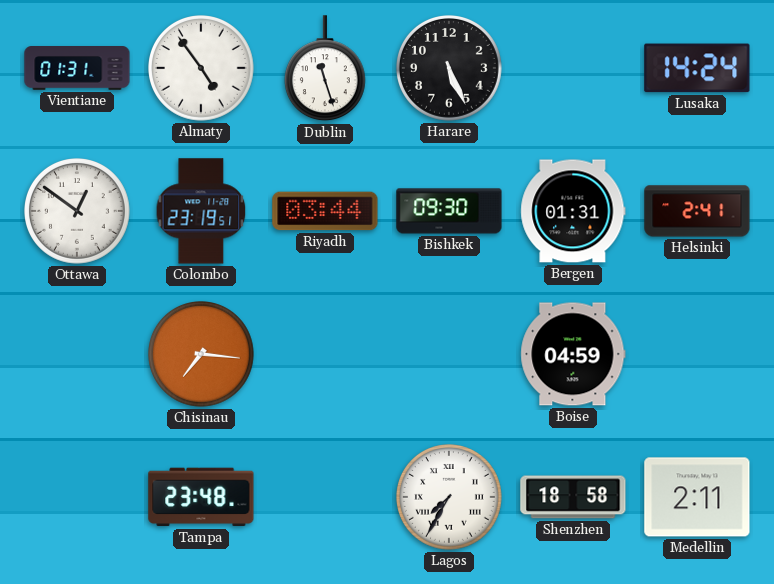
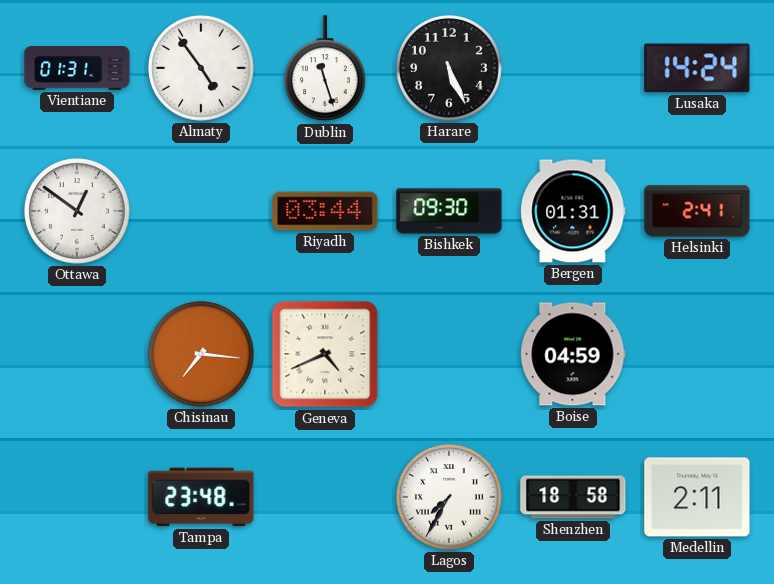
Colombo: 23:19 -> none (201, 211)
Geneva: none -> 4:41 (325, 354)
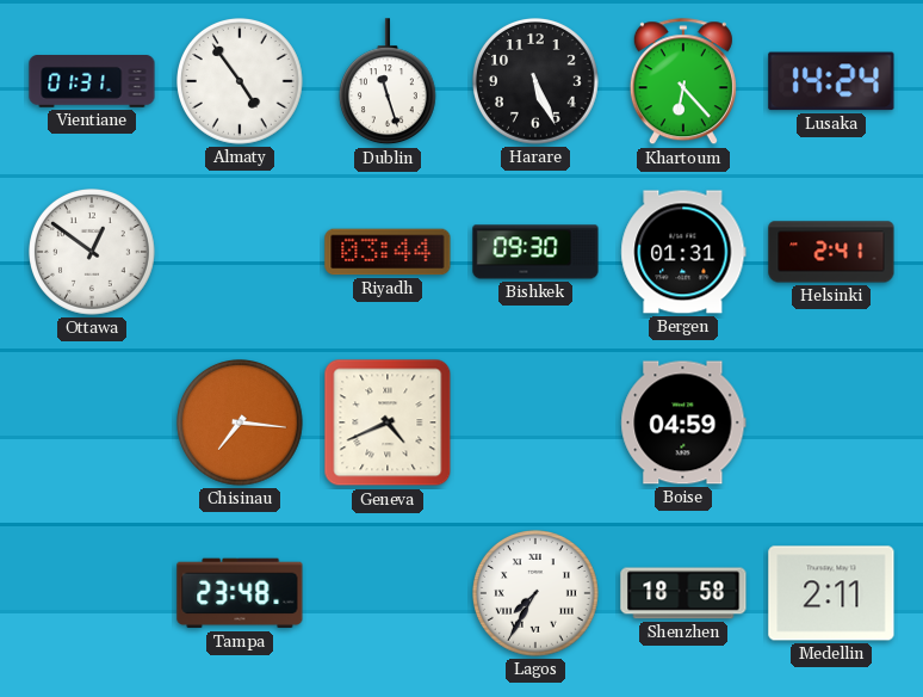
Khartoum: none -> 6:23 (683, 82)
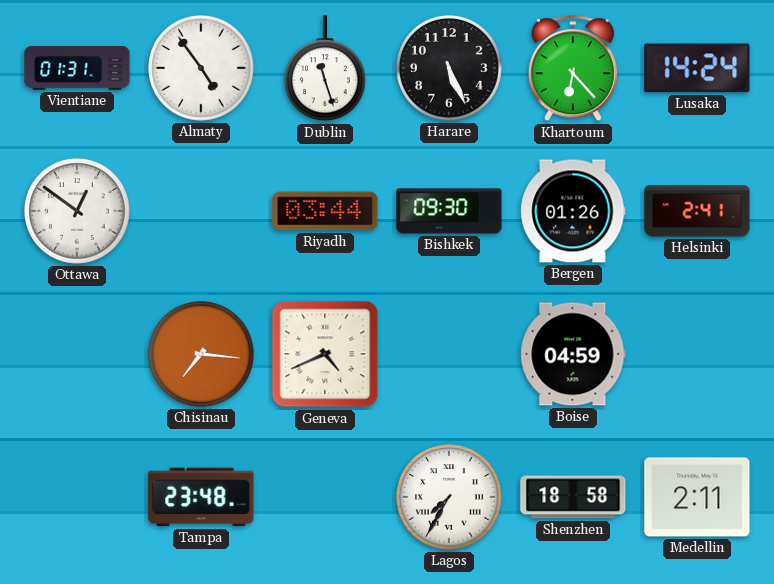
Bergen: 01:31 -> 01:26 (573, 211)
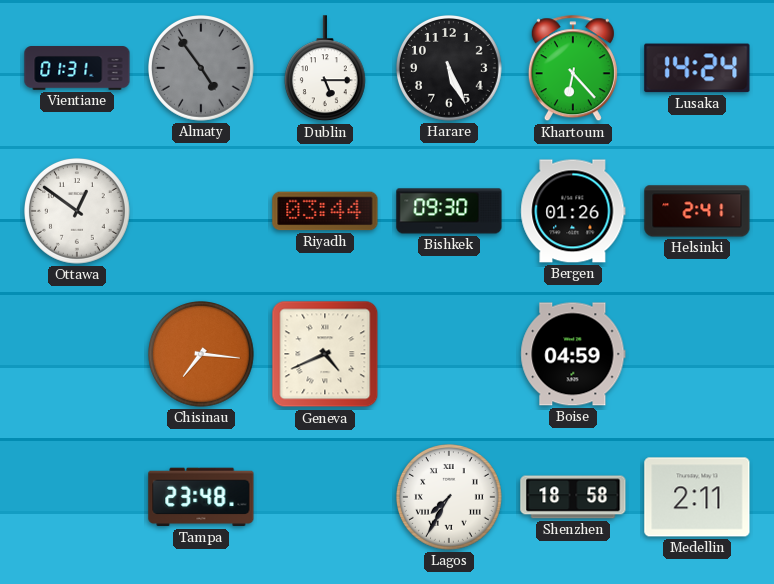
Almaty dial: white -> grey (202, 69)
Dublin: 11:27 -> 5:15 (325, 69)
